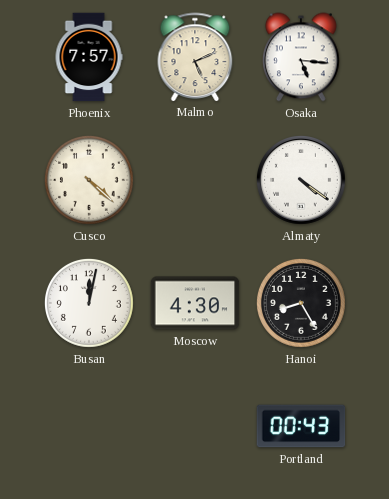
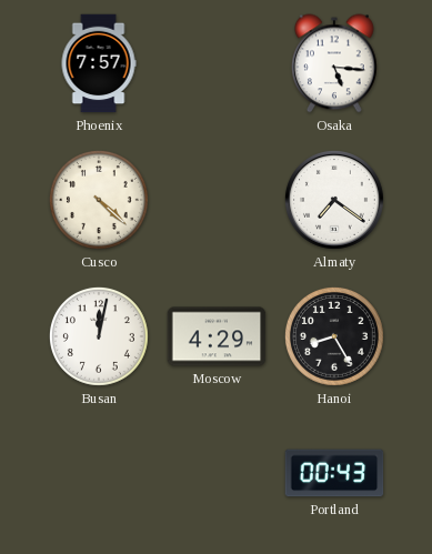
Malmo: 5:11 -> none (195, 57)
Almaty: 4:21 -> 7:21 (334, 200)
Moscow: 4:30 -> 4:29 (217, 336)
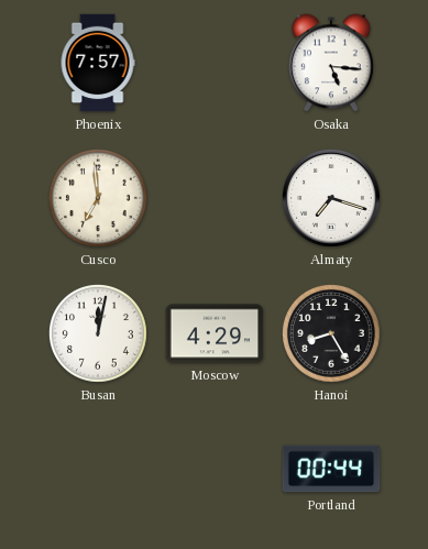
Cusco: 4:22 -> 6:59 (98, 198)
Almaty: 7:21 -> 7:18 (331, 198)
Portland: 00:43 -> 00:44 (331, 469)
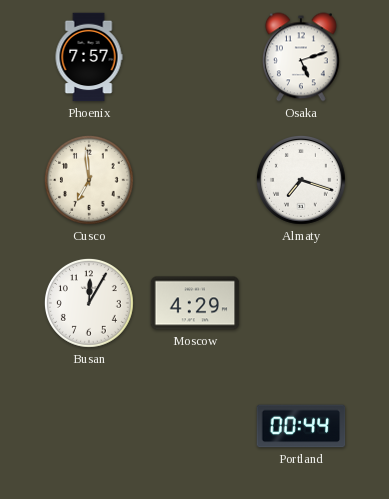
Osaka: 5:16 -> 5:12 (302, 57)
Busan: 12:02 -> 12:05 (89, 303)
Hanoi: 8:25 -> none (331, 333)
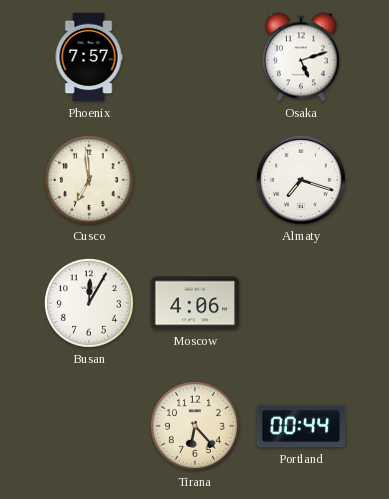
Moscow: 4:29 -> 4:06 (195, 303)
Tirana: none -> 6:23 (195, 426)
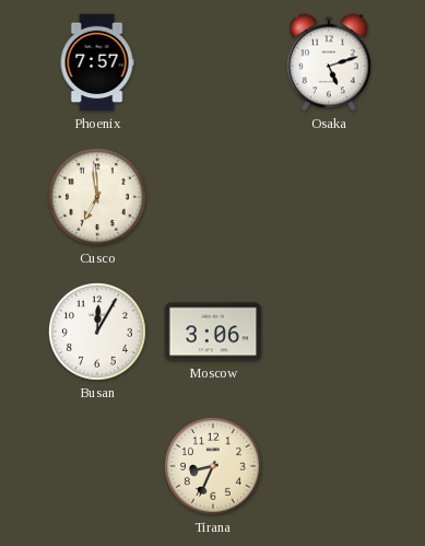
Almaty: 7:18 -> none (301, 180)
Moscow: 4:06 -> 3:06 (213, 332)
Tirana: 6:23 -> 8:34 (213, 466)
Portland: 00:44 -> none (301, 426)
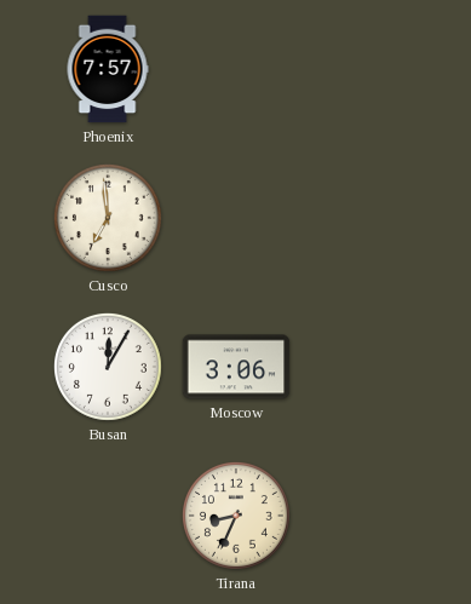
Osaka: 5:12 -> none (330, 62)
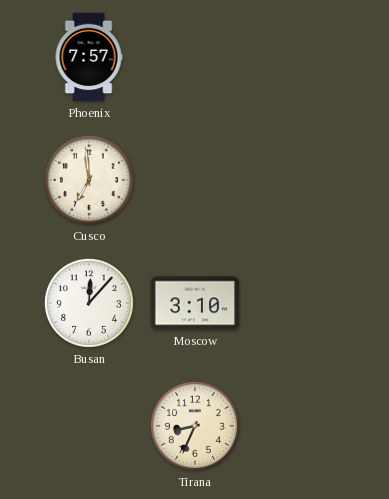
Busan: 12:05 -> 12:07 (89, 303)
Moscow: 3:06 -> 3:10 (195, 303)
